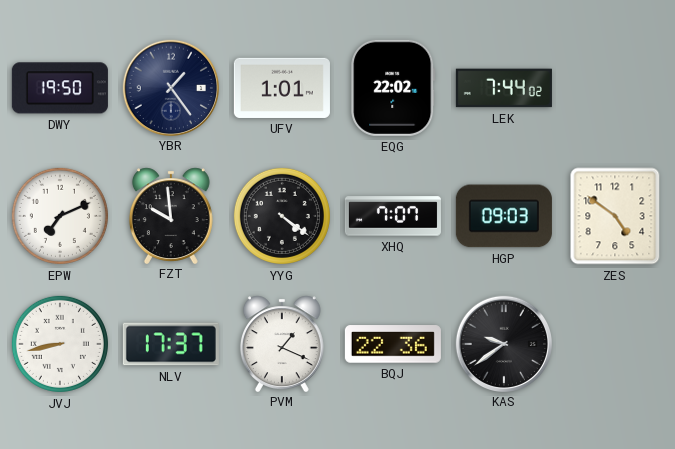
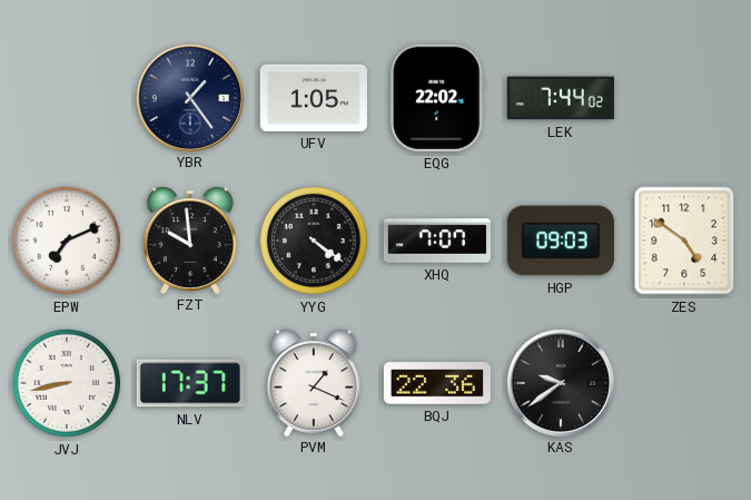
DWY: 19:50 -> none (60, 88)
UFV: 1:01 -> 1:05 (314, 98)
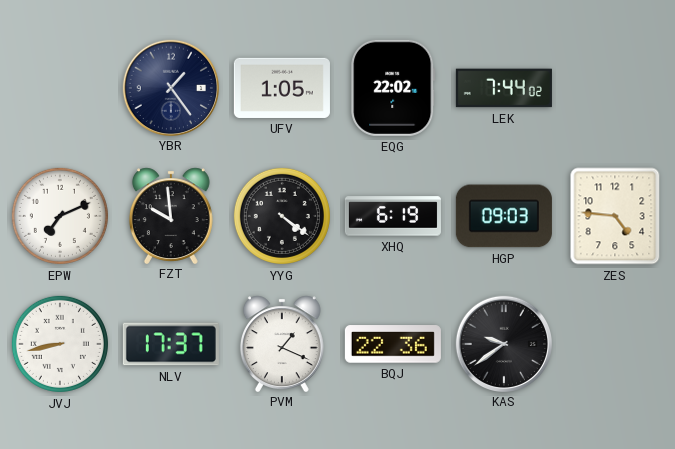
XHQ: 7:07 -> 6:19 (393, 216)
ZES: 4:51 -> 4:46 (615, 216)
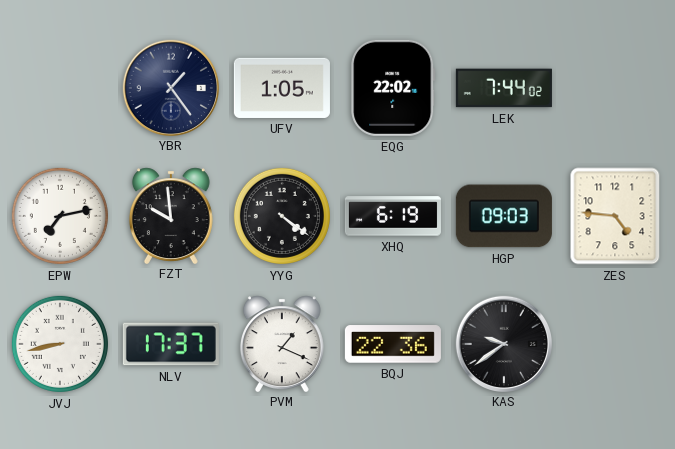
EPW: 7:11 -> 7:13 (60, 216)
